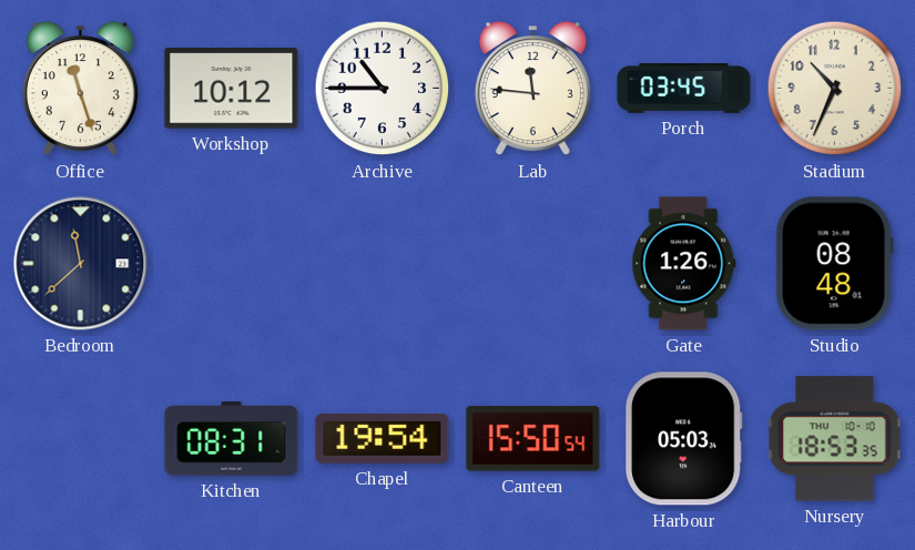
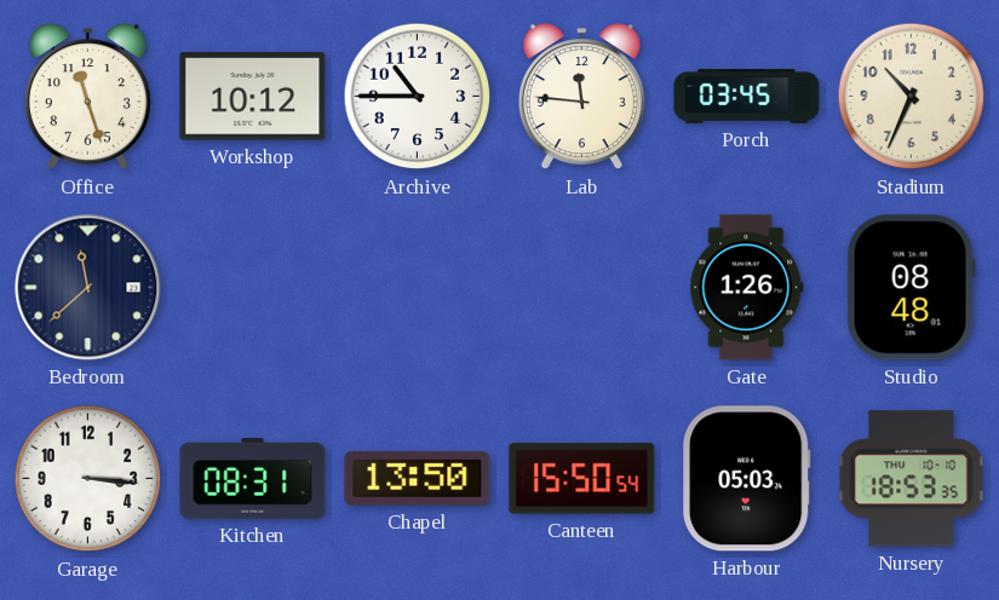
Garage: none -> 3:16 (88, 479)
Chapel: 19:54 -> 13:50 (418, 478)
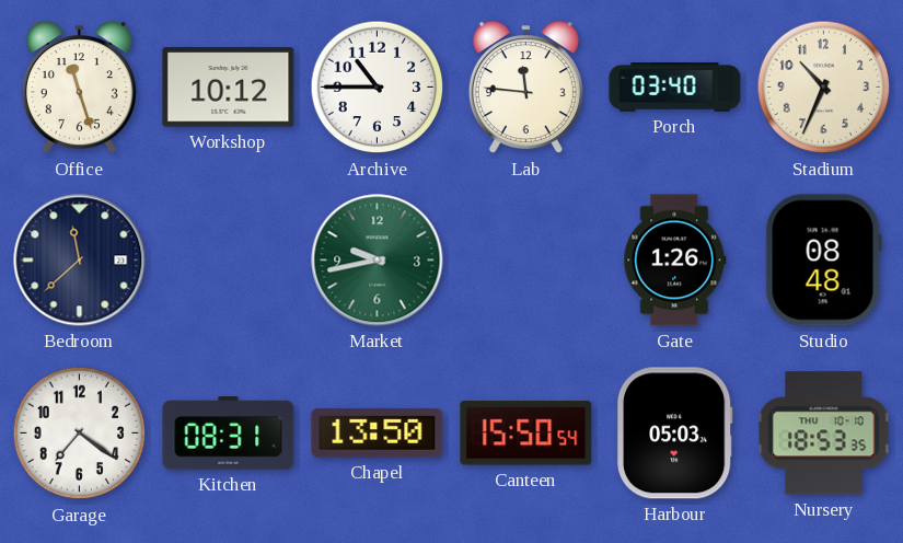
Porch: 03:45 -> 03:40 (675, 88)
Market: none -> 9:43 (378, 261)
Garage: 3:16 -> 7:21 (80, 434)
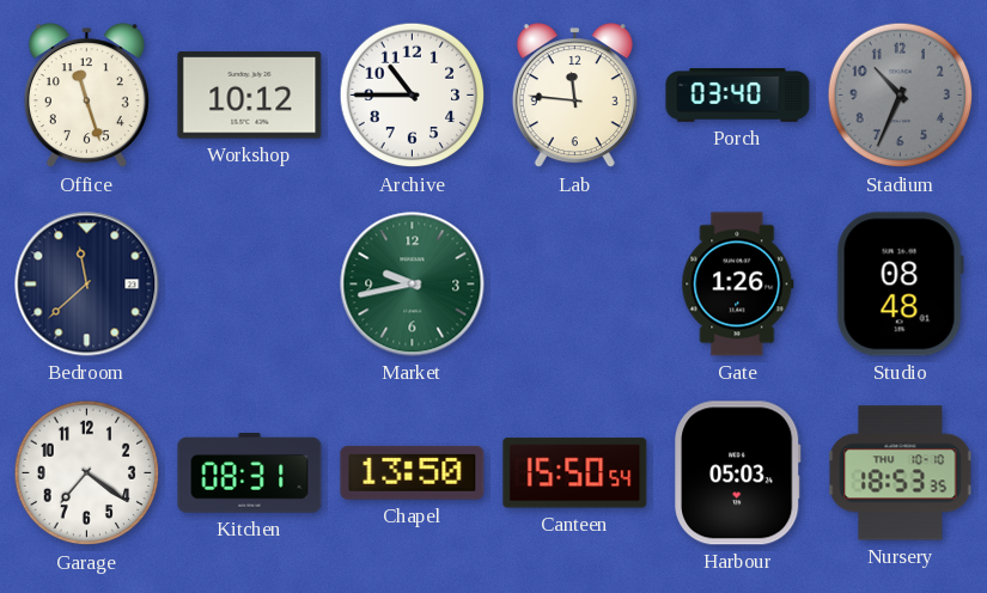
Stadium dial: cream -> grey (901, 96)
